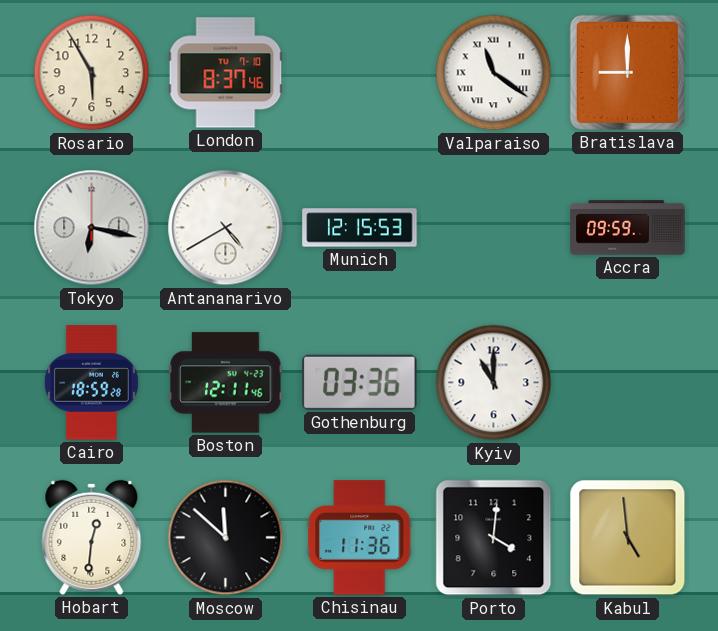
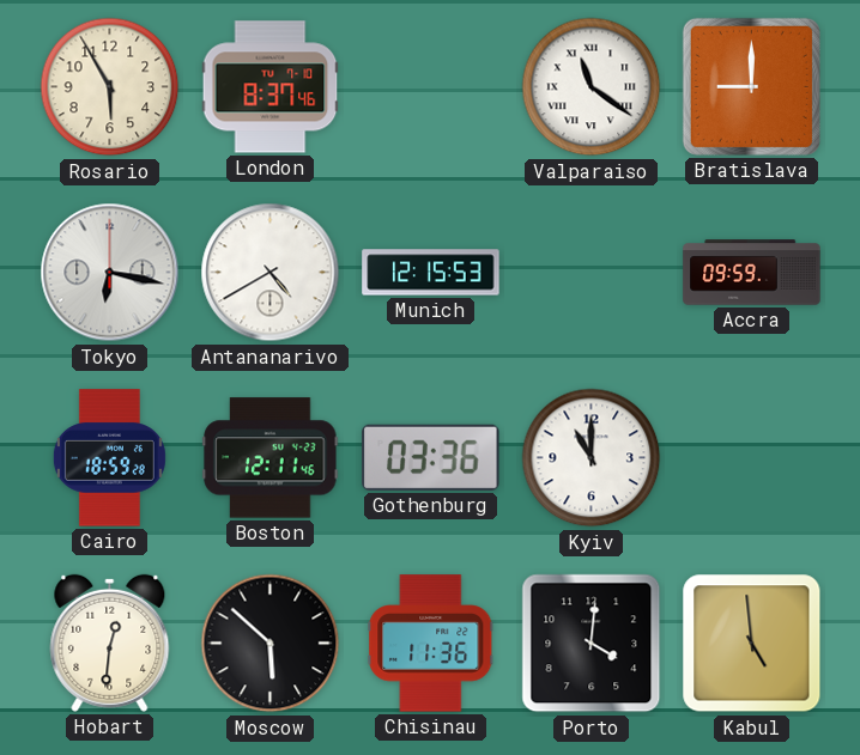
Moscow: 11:52 -> 5:52 (271, 644)
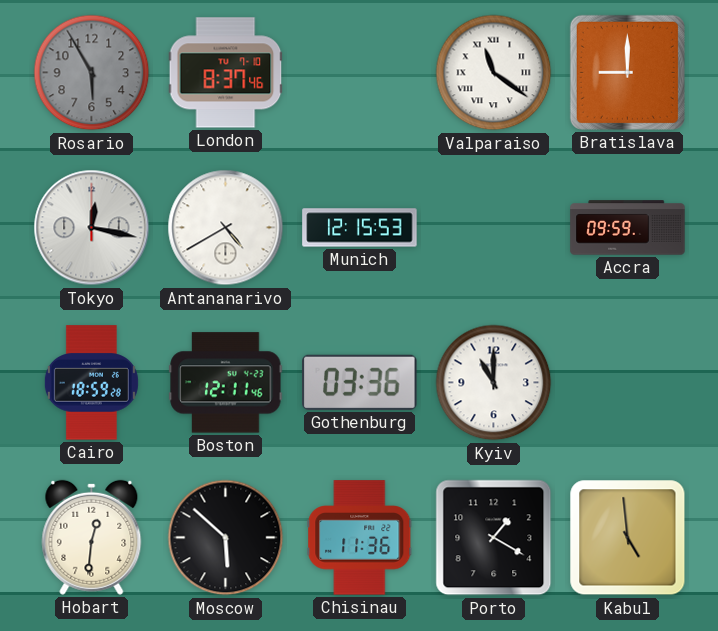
Rosario dial: cream -> grey (92, 73)
Tokyo: 6:17 -> 12:17 (92, 228)
Porto: 4:01 -> 1:20 (494, 538)
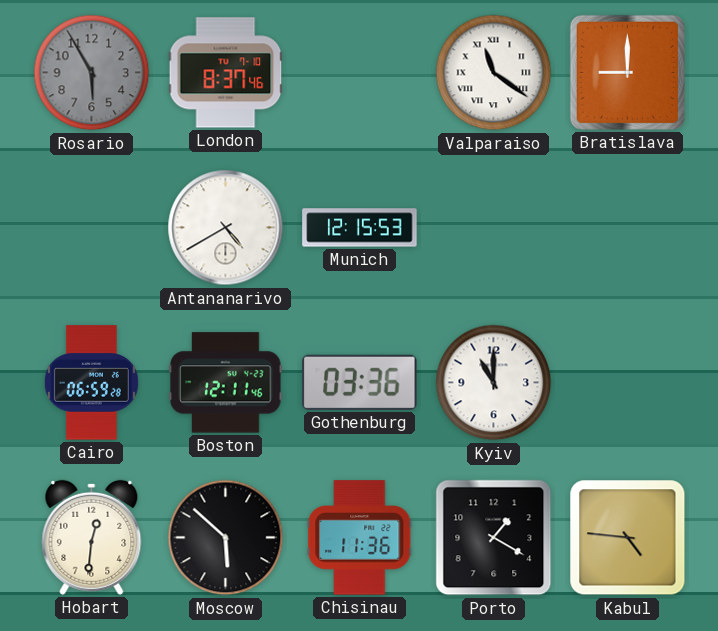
Tokyo: 12:17 -> none (92, 228)
Accra: 09:59 -> none (628, 228)
Cairo: 18:59 -> 06:59 (91, 383)
Kabul: 4:59 -> 4:46 (628, 538)
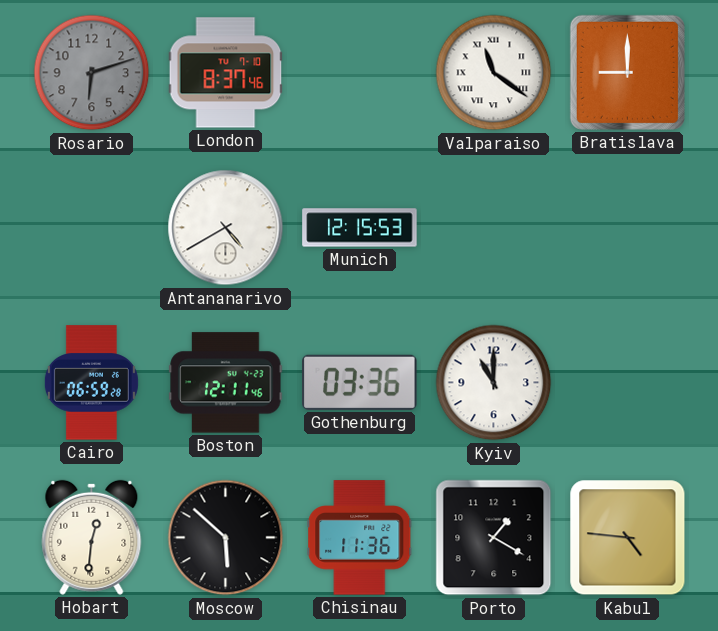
Rosario: 5:55 -> 6:12 (92, 73)
